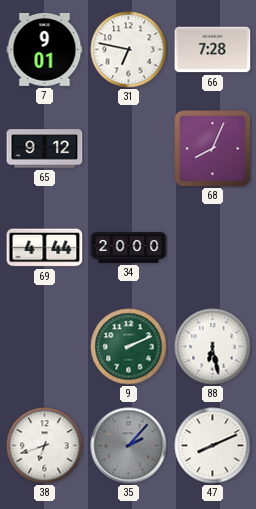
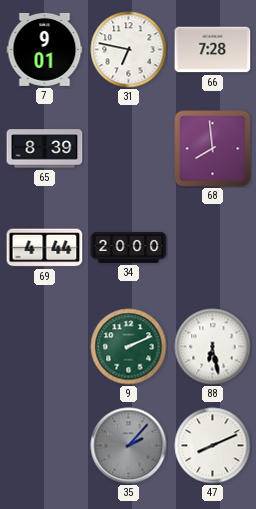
65: 9:12 -> 8:39 (45, 149)
68: 8:04 -> 7:59 (213, 149)
38: 6:42 -> none (45, 446)
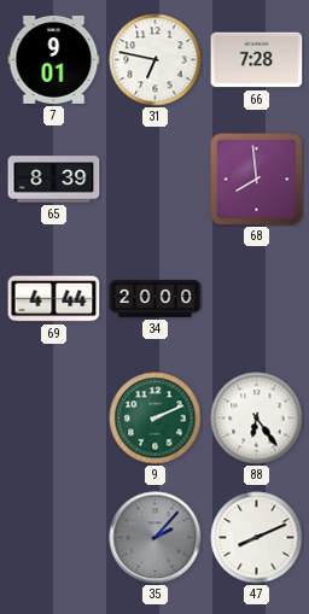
88: 6:28 -> 6:24 (257, 419)
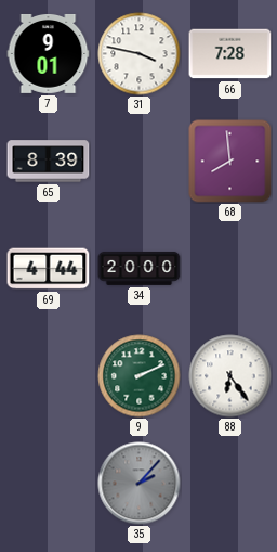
31: 6:47 -> 3:47 (140, 54)
47: 8:11 -> none (257, 538)
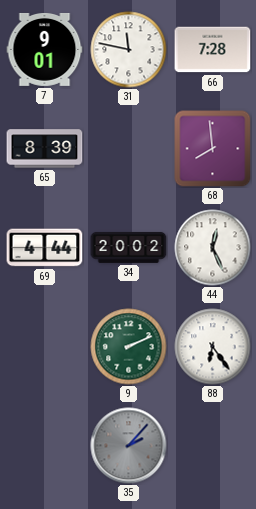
31: 3:47 -> 11:47 (129, 50)
34: 20:00 -> 20:02 (129, 247)
44: none -> 12:26 (213, 248)
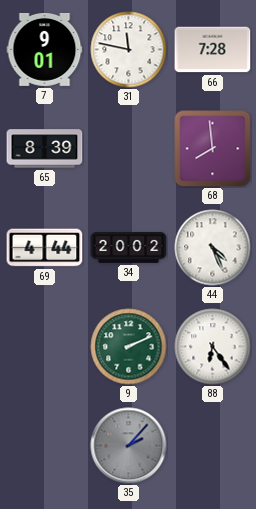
44: 12:26 -> 4:26 (213, 248)
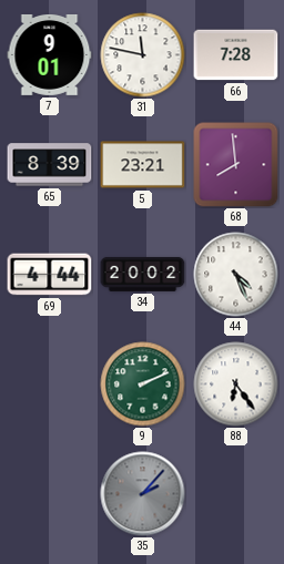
5: none -> 23:21 (143, 165)
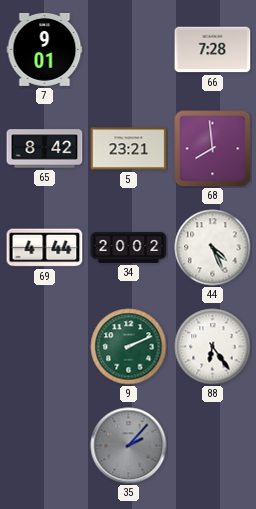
31: 11:47 -> none (143, 55)
65: 8:39 -> 8:42 (45, 149)
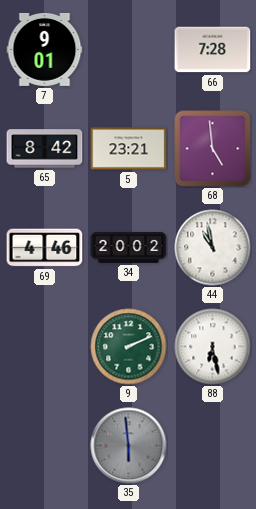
68: 7:59 -> 4:59 (213, 149)
69: 4:44 -> 4:46 (45, 248)
44: 4:26 -> 10:58 (213, 248)
88: 6:24 -> 6:28 (213, 347)
35: 2:07 -> 5:59 (129, 446)
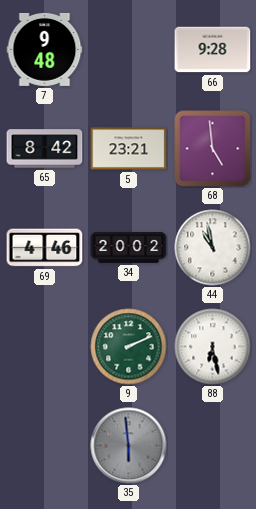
7: 9:01 -> 9:48 (45, 49)
66: 7:28 -> 9:28 (213, 50)
